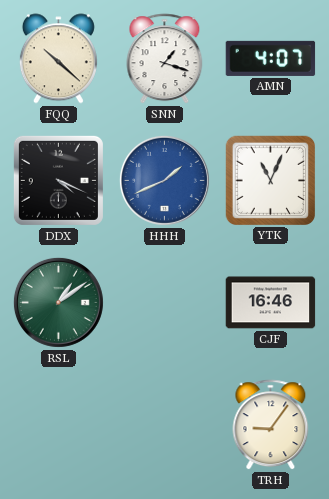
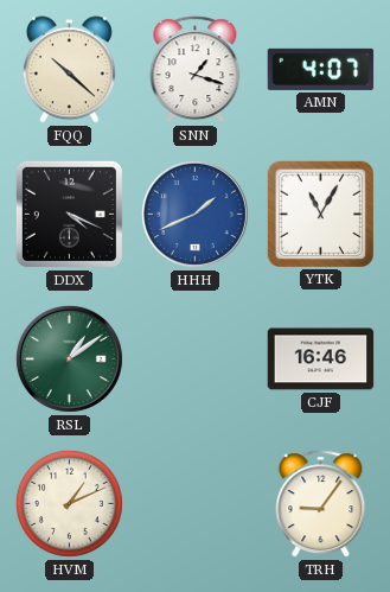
YTK: 11:04 -> 11:05 (320, 214)
HVM: none -> 1:11 (69, 503)
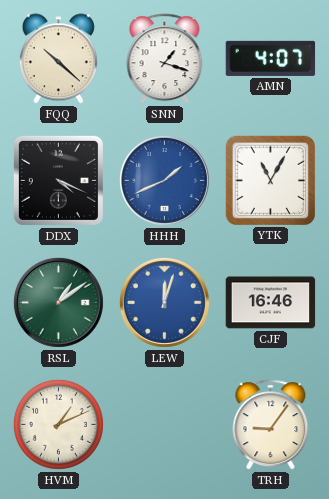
LEW: none -> 12:03 (164, 302)
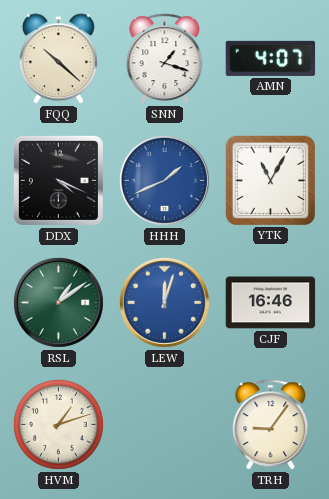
HVM: 1:11 -> 1:12 (58, 424)
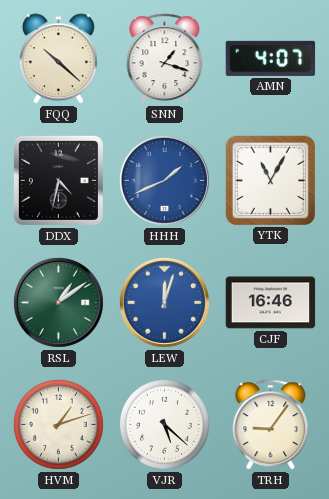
DDX: 4:19 -> 4:32 (58, 180)
VJR: none -> 5:22 (164, 424)
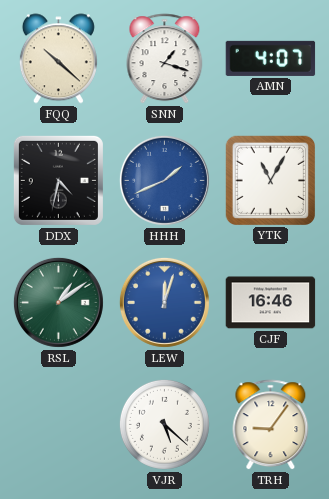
HVM: 1:12 -> none (58, 424)
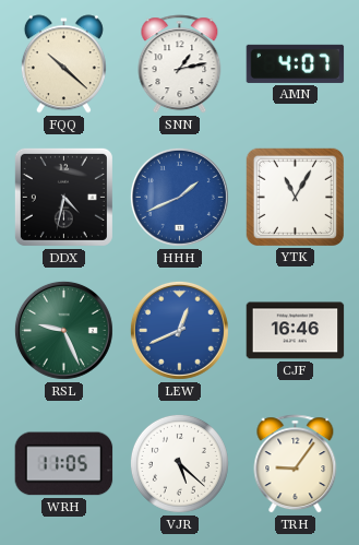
SNN: 1:18 -> 1:13 (180, 64)
RSL: 1:09 -> 9:26 (63, 330)
LEW: 12:03 -> 12:41 (179, 330)
WRH: none -> 11:05 (64, 464)
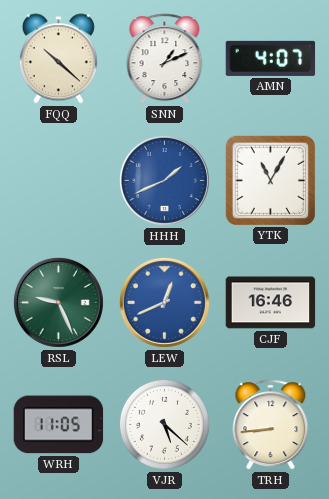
SNN: 1:13 -> 1:11 (165, 59)
DDX: 4:32 -> none (63, 197)
TRH: 9:06 -> 8:44 (271, 425)
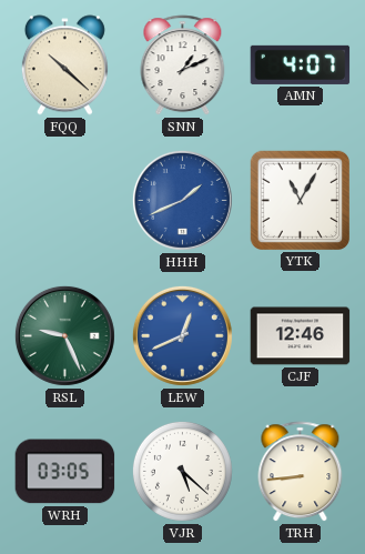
CJF: 16:46 -> 12:46 (301, 336)
WRH: 11:05 -> 03:05 (65, 472)
